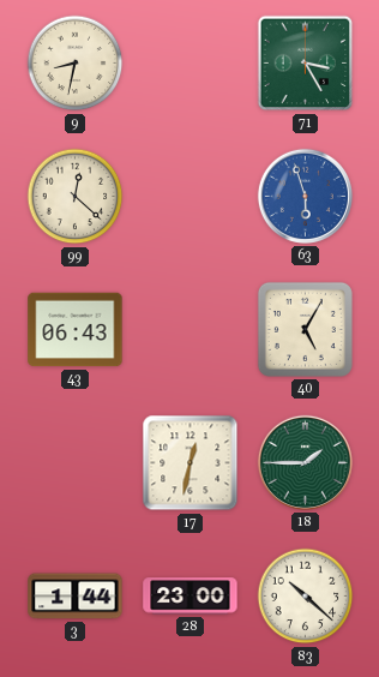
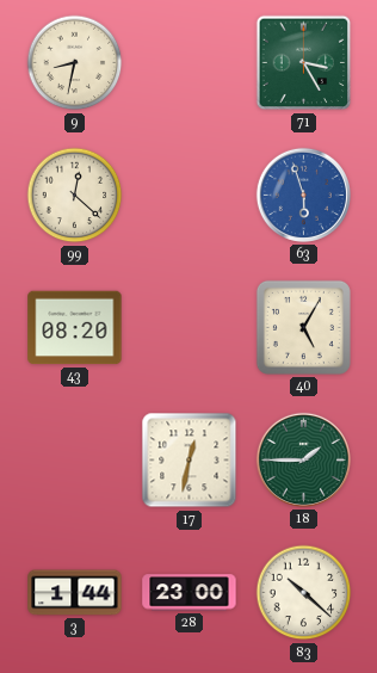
43: 06:43 -> 08:20 (75, 328)
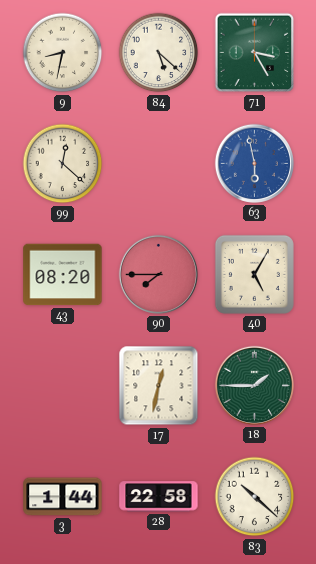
84: none -> 5:22 (159, 53)
63: 5:57 -> 5:58 (254, 163)
90: none -> 7:45 (158, 274)
28: 23:00 -> 22:58 (159, 497)
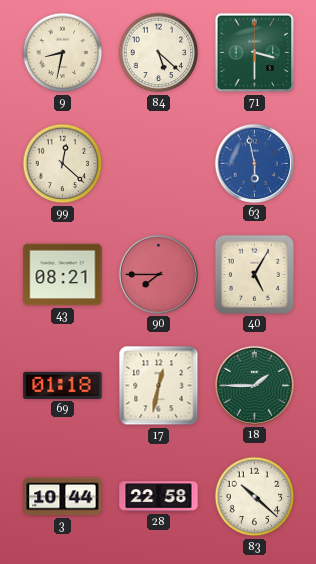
71: 3:25 -> 3:30 (255, 53)
43: 08:20 -> 08:21 (63, 275)
69: none -> 01:18 (63, 385)
3: 1:44 -> 10:44 (63, 497)
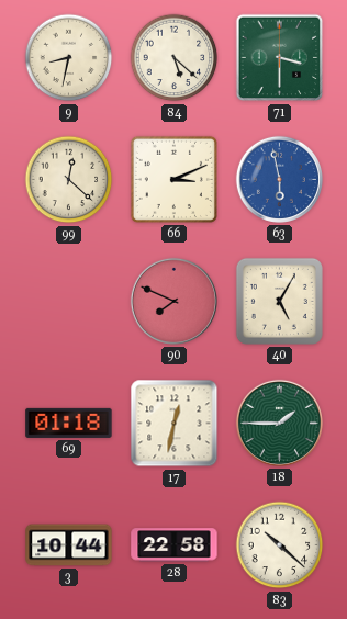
66: none -> 3:11 (173, 179)
43: 08:21 -> none (63, 275)
90: 7:45 -> 7:49 (173, 301)
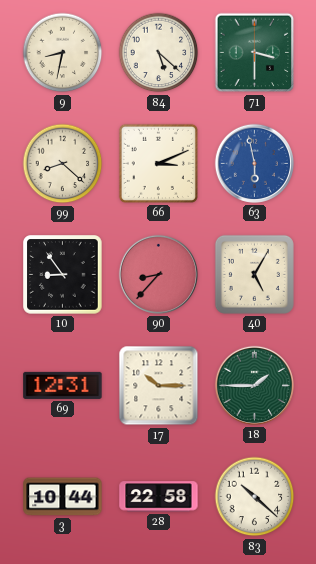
99: 12:22 -> 8:22 (63, 164)
10: none -> 8:54 (63, 275)
90: 7:49 -> 8:37 (158, 274)
69: 01:18 -> 12:31 (63, 385)
17: 12:32 -> 10:15 (159, 386)
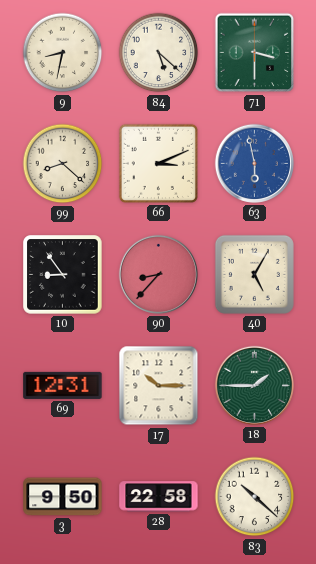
3: 10:44 -> 9:50 (63, 497)
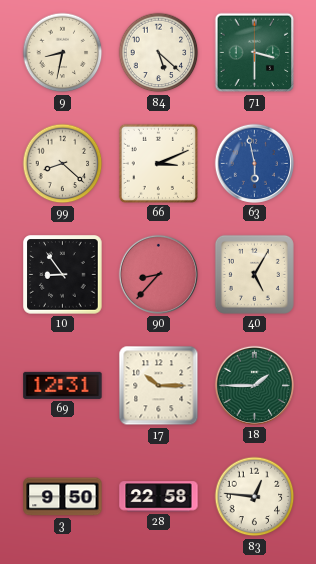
83: 10:22 -> 12:46 (255, 497)
